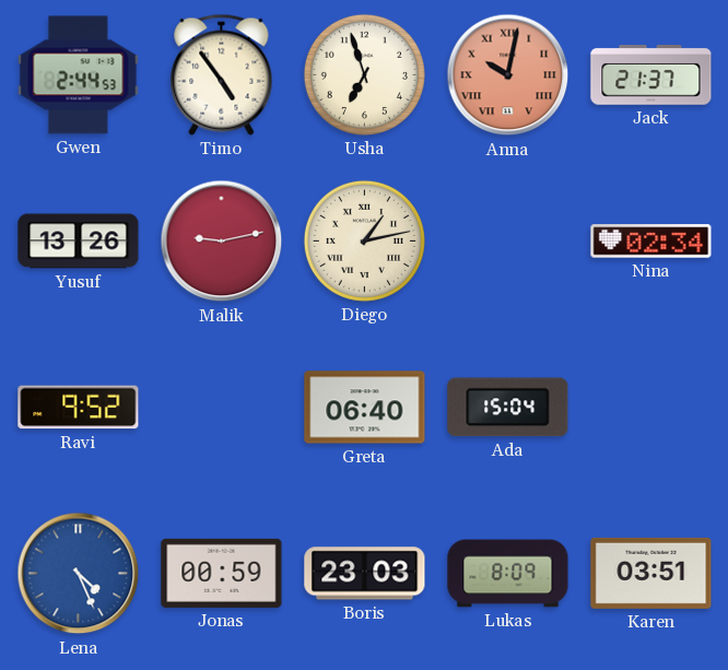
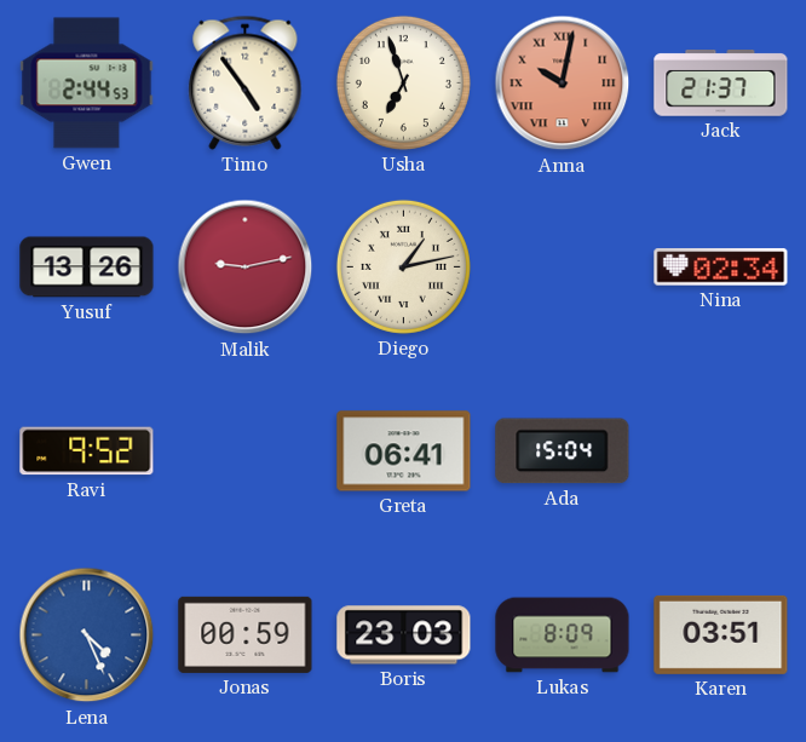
Greta: 06:40 -> 06:41 (404, 451)
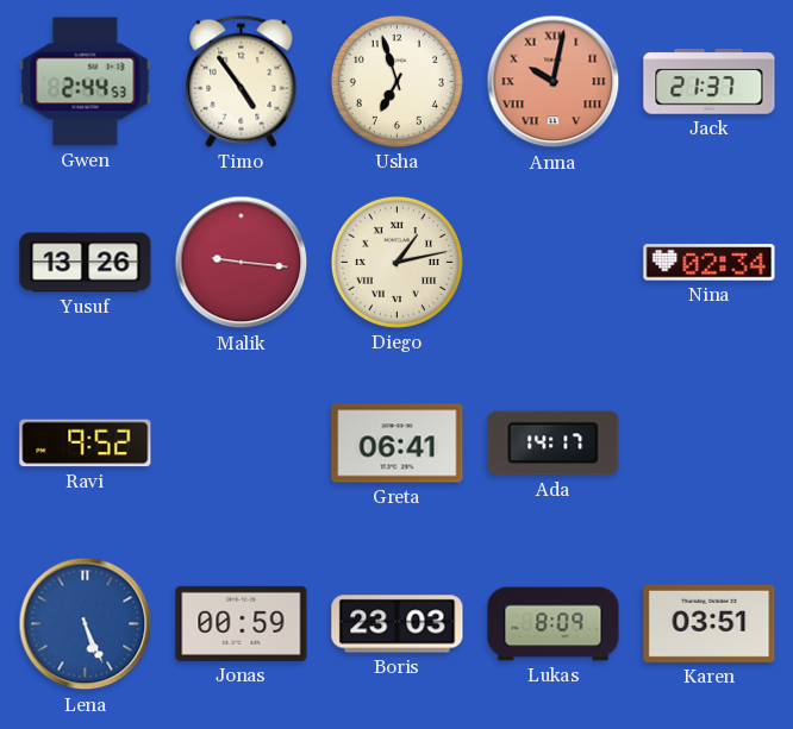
Malik: 9:13 -> 9:16 (242, 263)
Ada: 15:04 -> 14:17 (554, 444)
Lena: 4:26 -> 5:26 (86, 624)
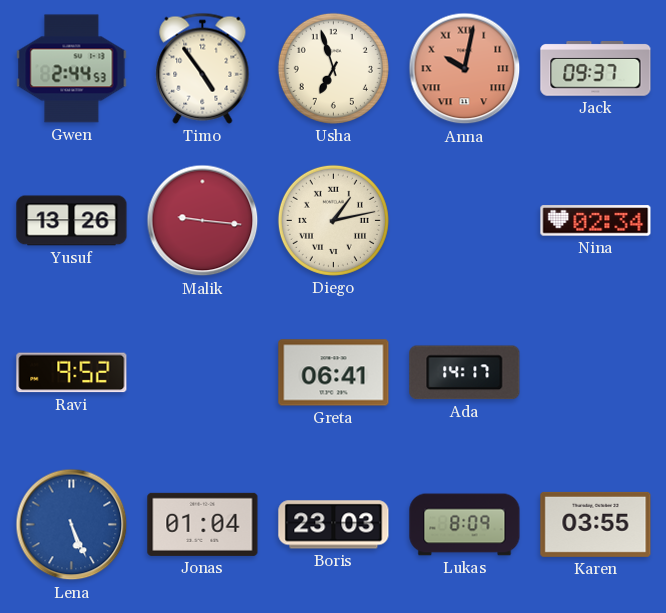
Jack: 21:37 -> 09:37 (596, 69)
Jonas: 00:59 -> 01:04 (203, 524)
Karen: 03:51 -> 03:55 (596, 524)
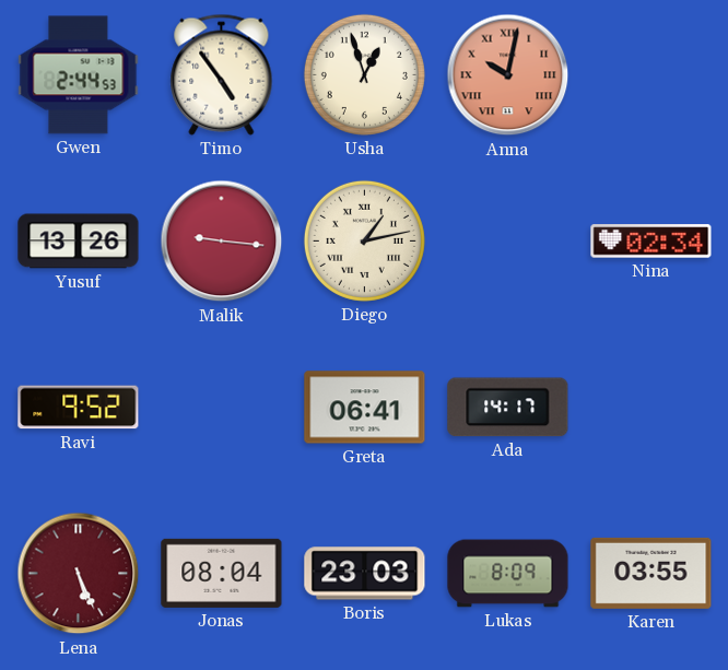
Usha: 6:57 -> 12:57 (364, 74)
Jack: 09:37 -> none (596, 69)
Lena dial: blue -> burgundy (79, 574)
Jonas: 01:04 -> 08:04 (222, 573)
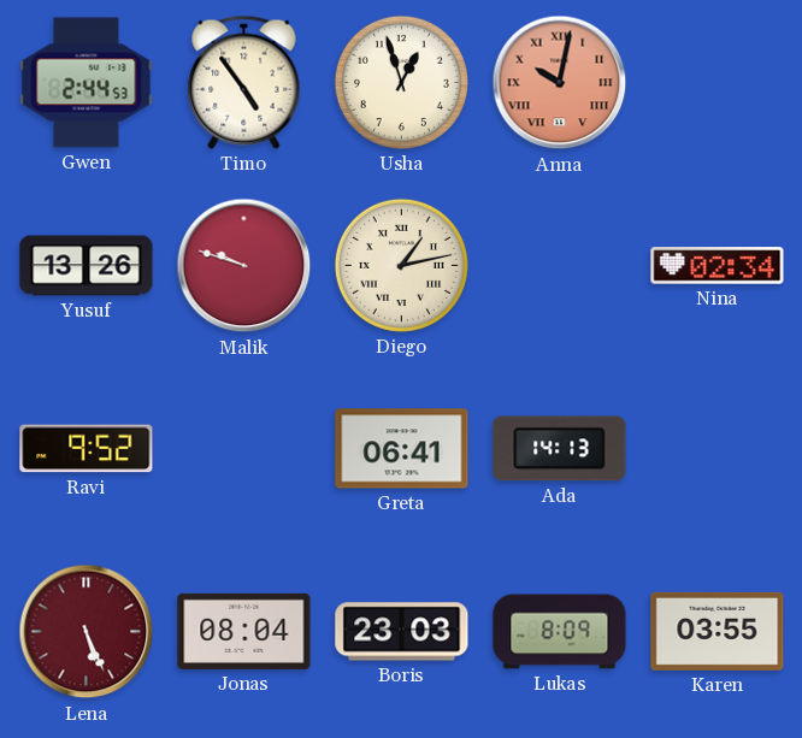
Malik: 9:16 -> 9:48 (244, 266)
Ada: 14:17 -> 14:13 (560, 449)
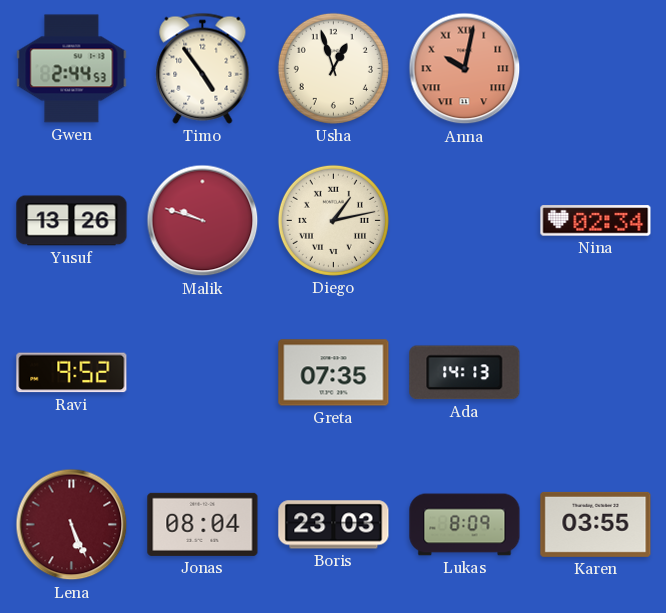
Greta: 06:41 -> 07:35 (334, 373)
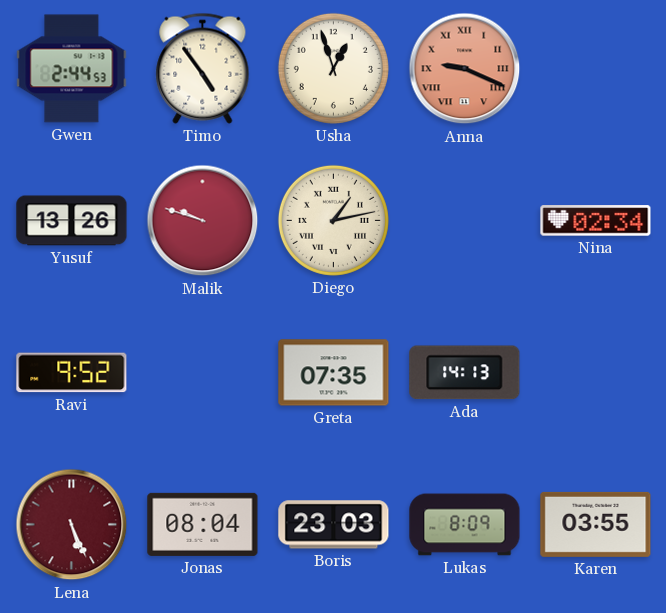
Anna: 10:02 -> 9:19 (465, 69)
